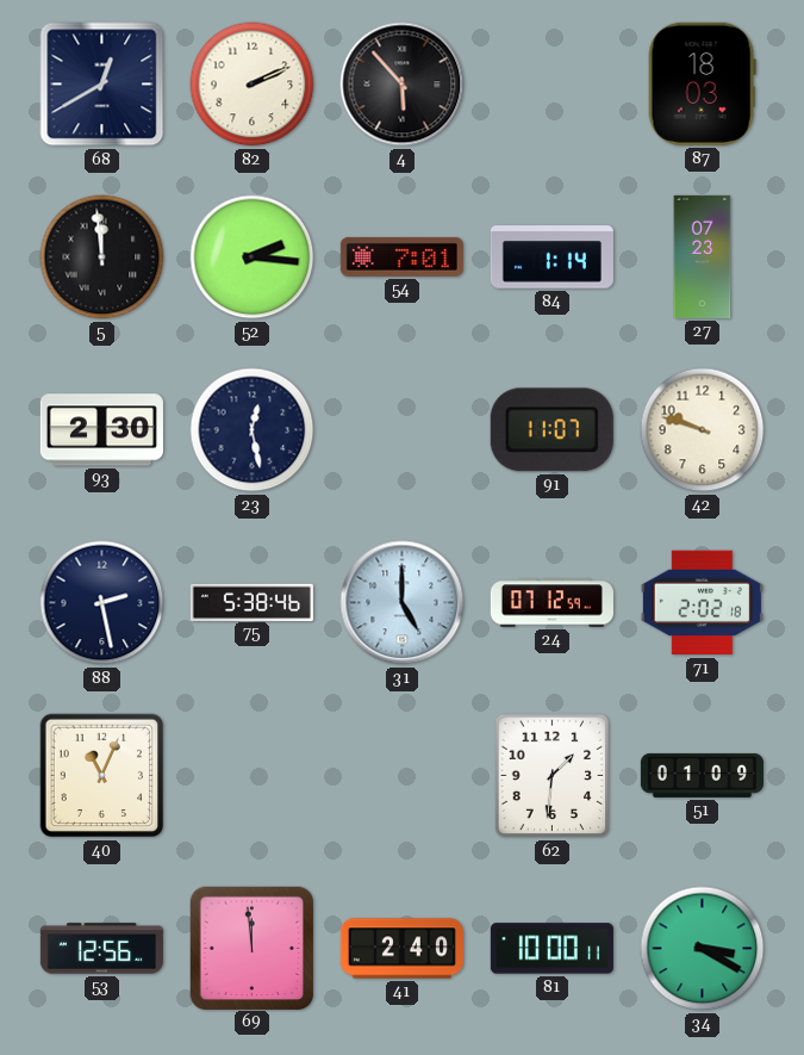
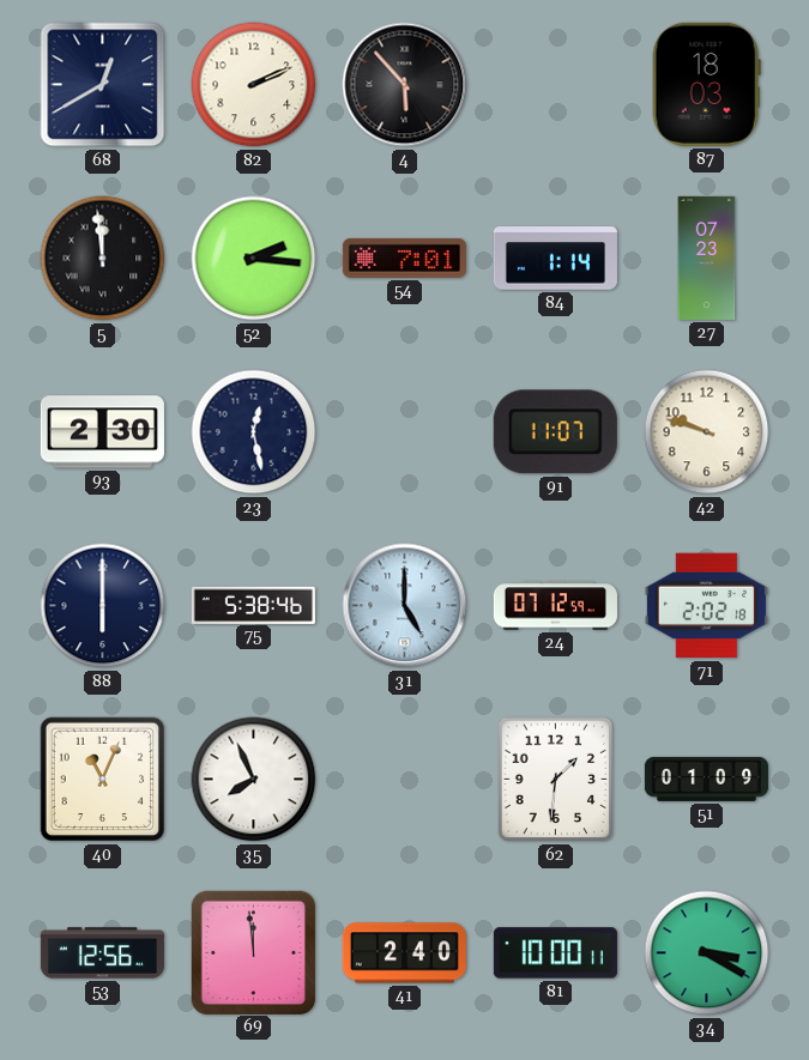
88: 2:28 -> 6:00 (103, 606)
35: none -> 7:56 (254, 780)
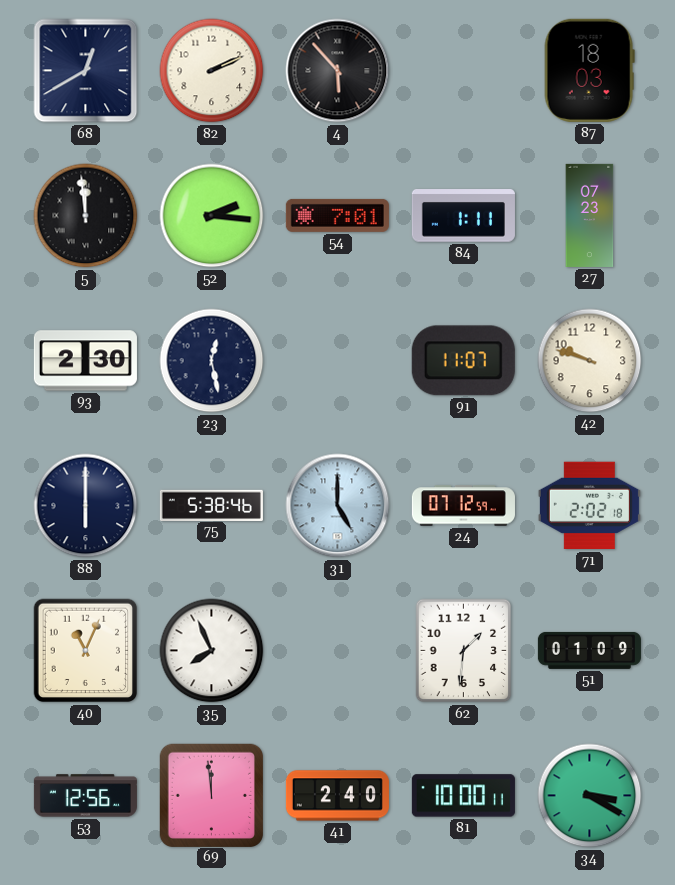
84: 1:14 -> 1:11 (463, 216)
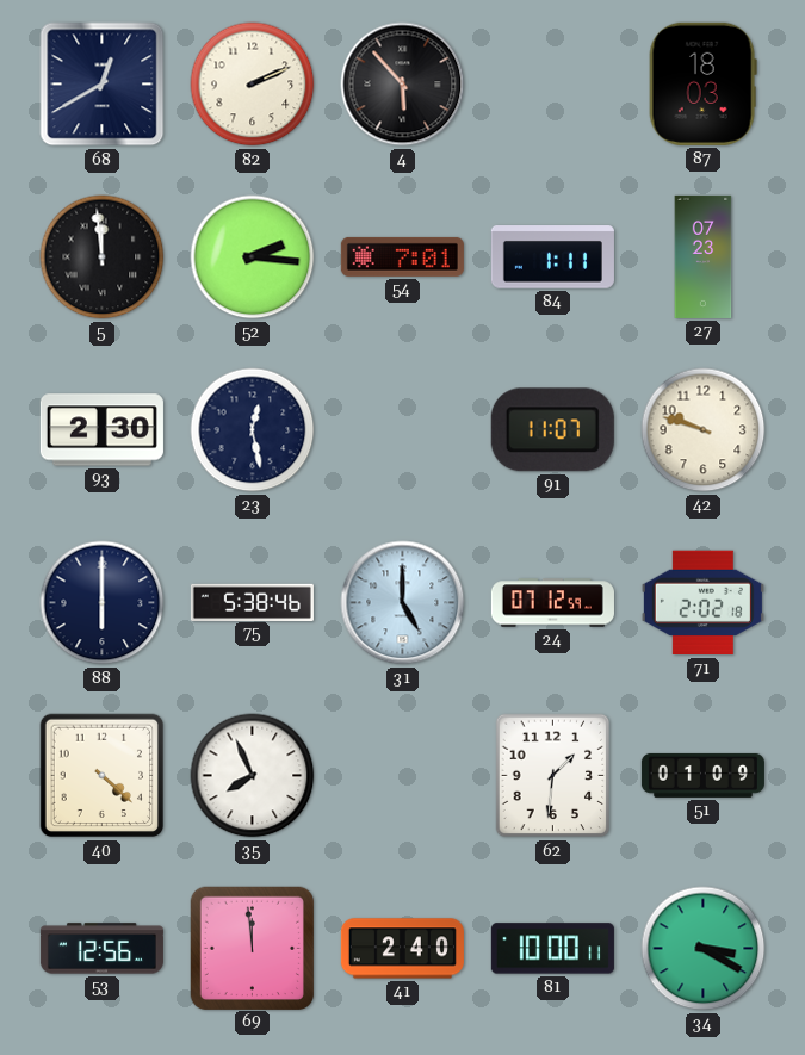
40: 11:04 -> 4:22 (103, 776)
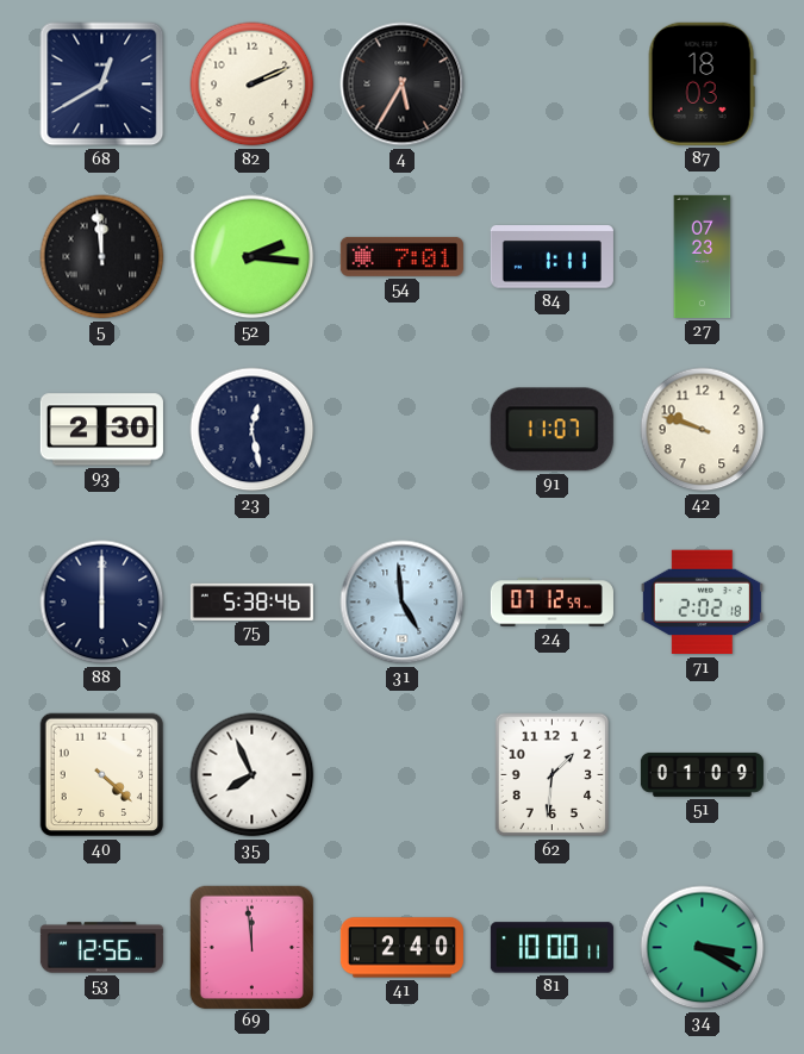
4: 5:53 -> 5:35 (403, 85)
31: 5:00 -> 4:59 (403, 603)
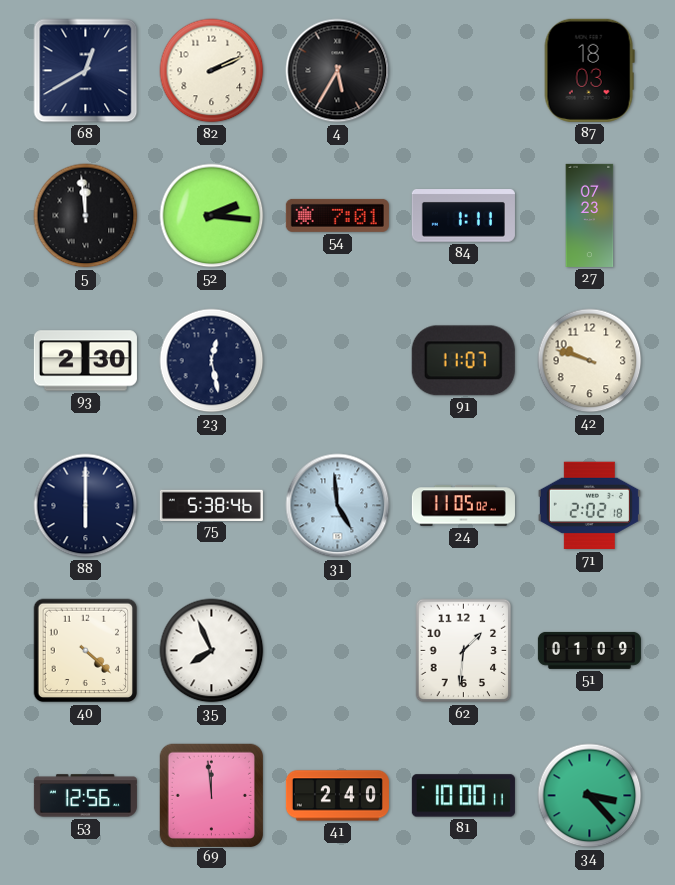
24: 07:12 -> 11:05 (463, 506)
34: 3:20 -> 3:23 (590, 796)
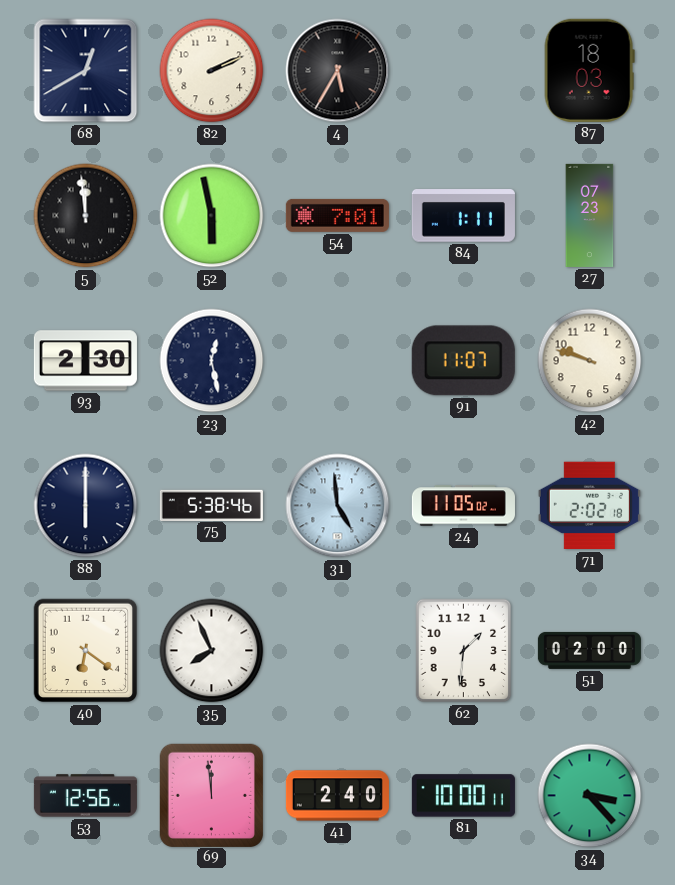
52: 2:16 -> 5:58 (212, 216)
40: 4:22 -> 6:21 (86, 651)
51: 01:09 -> 02:00 (589, 650)
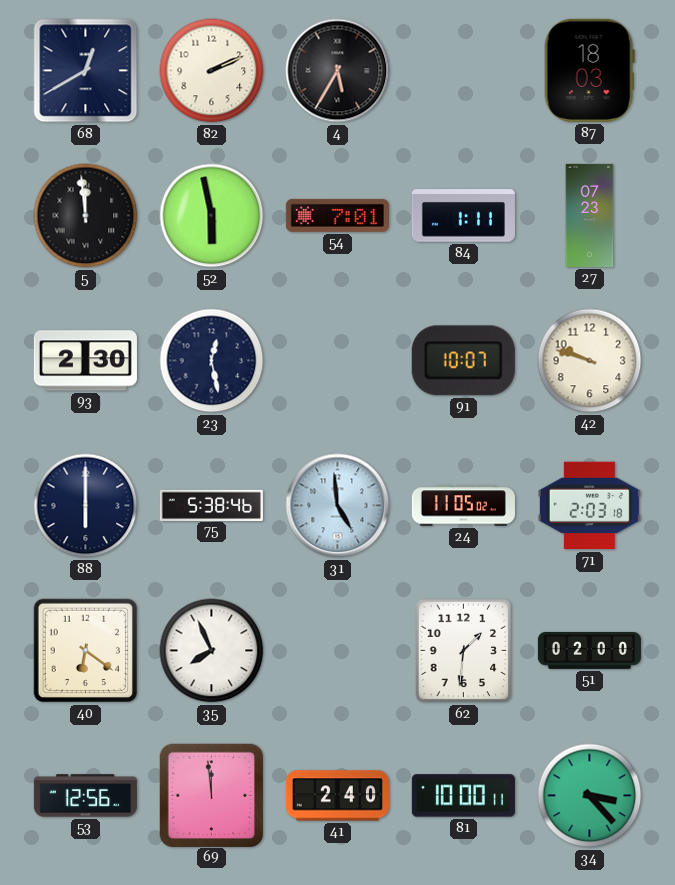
91: 11:07 -> 10:07 (463, 361)
71: 2:02 -> 2:03 (589, 506)
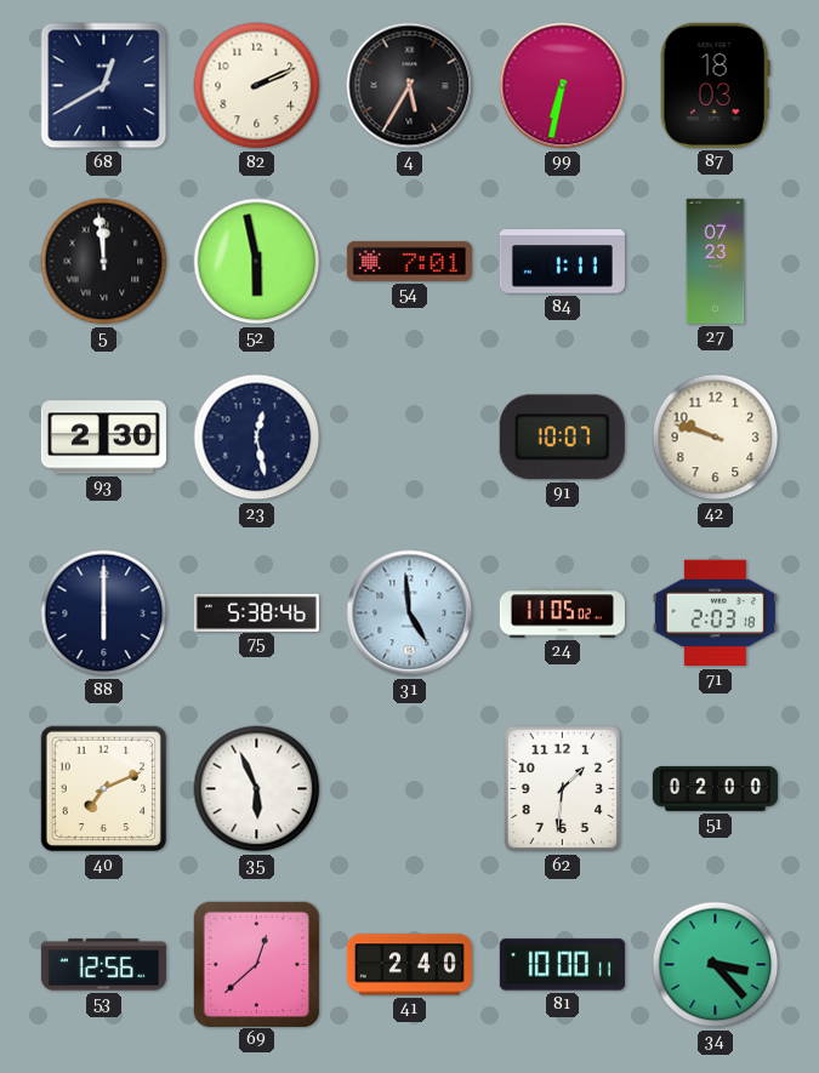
99: none -> 6:32 (563, 86)
40: 6:21 -> 7:11 (104, 789)
35: 7:56 -> 5:56 (257, 789)
69: 11:59 -> 12:38 (256, 964)
